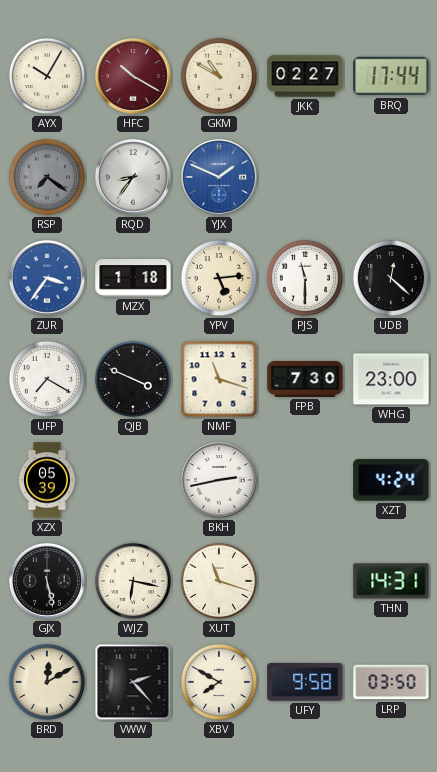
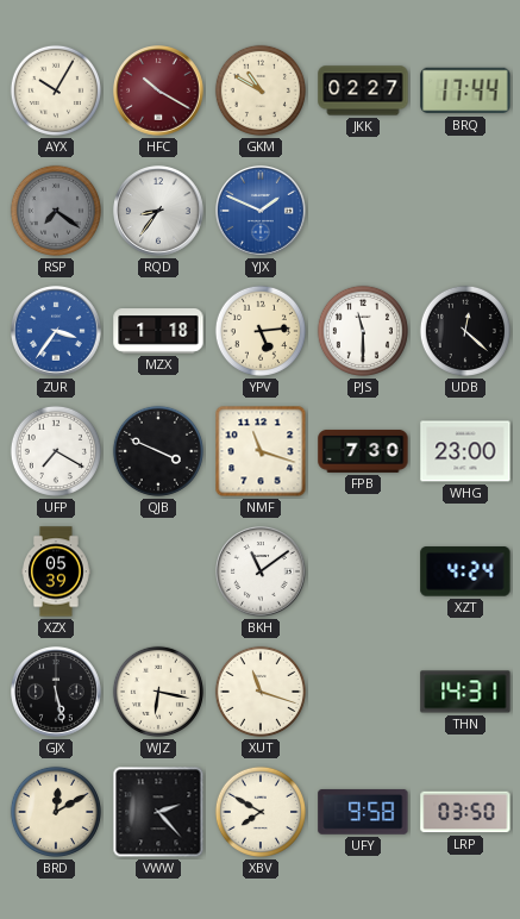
BKH: 2:43 -> 11:09 (262, 573)
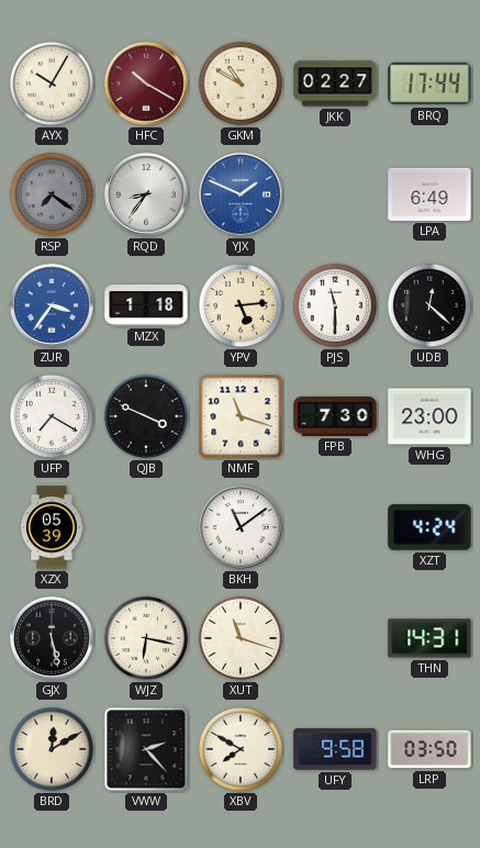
LPA: none -> 6:49 (429, 194)
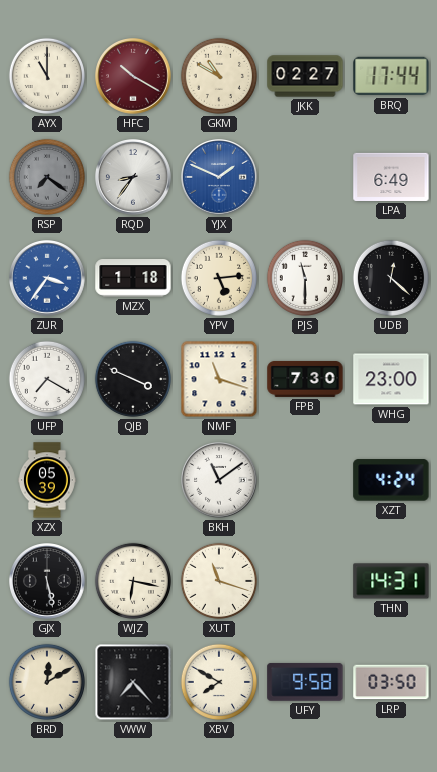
AYX: 10:05 -> 11:00 (47, 76)
VWW: 2:23 -> 7:23 (133, 682)
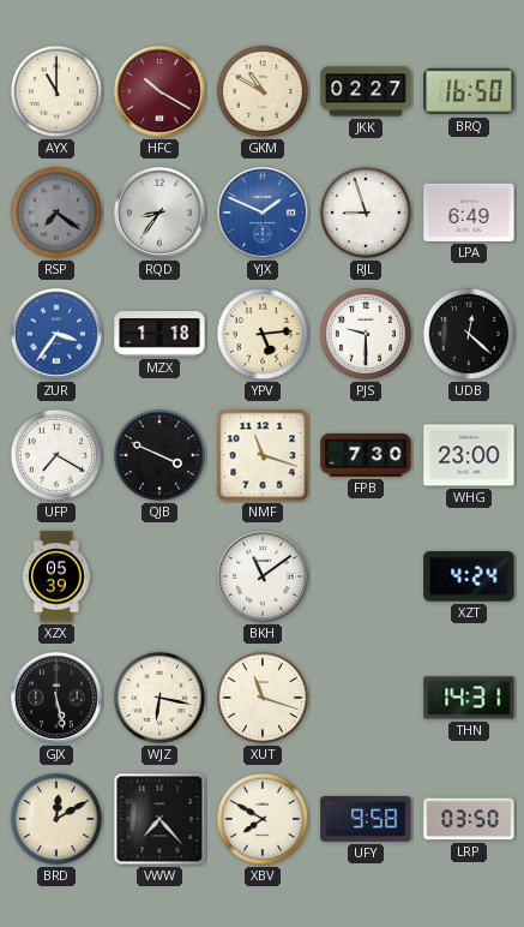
BRQ: 17:44 -> 16:50 (469, 91)
RJL: none -> 8:57 (366, 213)
PJS: 11:30 -> 9:30 (366, 334)
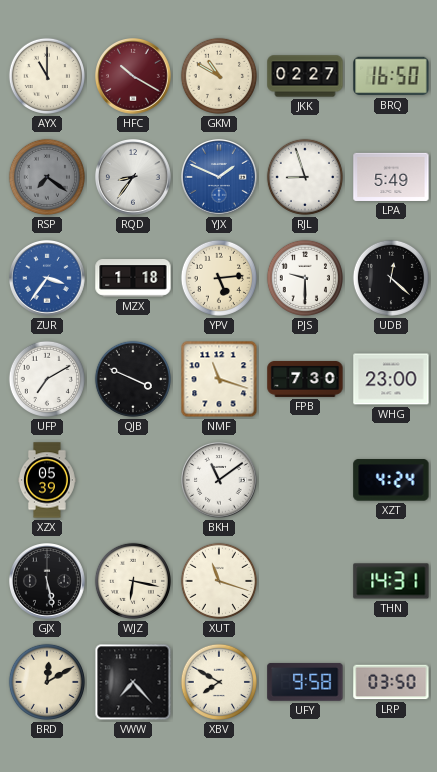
LPA: 6:49 -> 5:49 (391, 177)
UFP: 7:20 -> 7:10 (47, 379)
